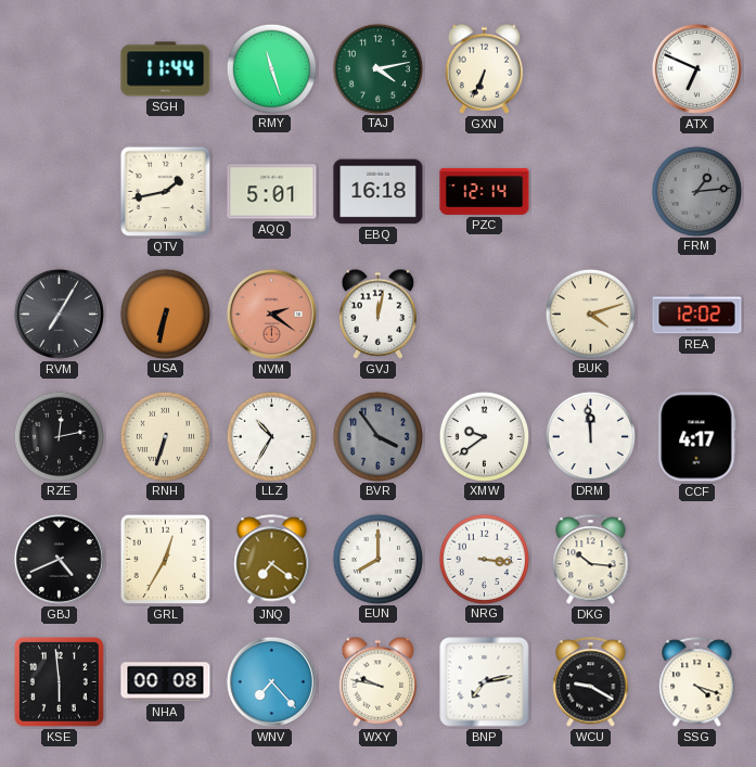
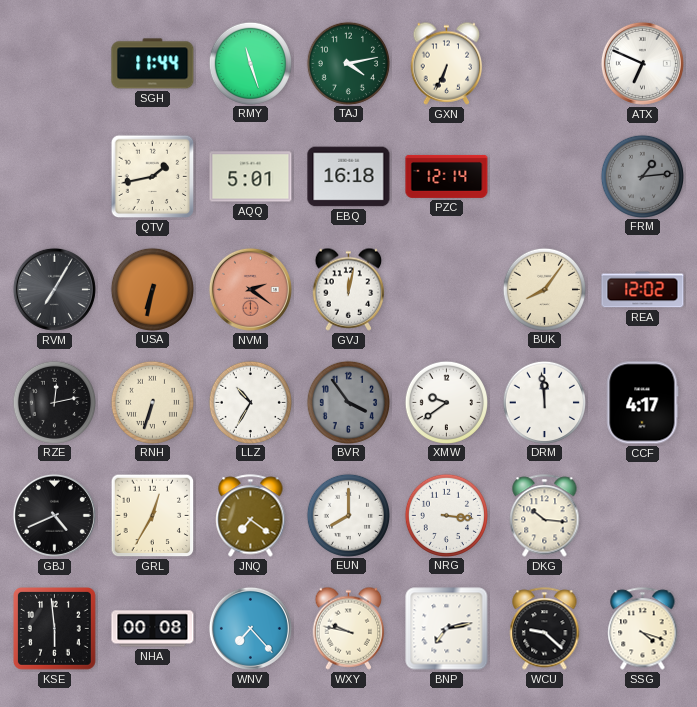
BUK: 4:12 -> 8:06 (544, 289)
WCU: 9:20 -> 9:22 (545, 629)
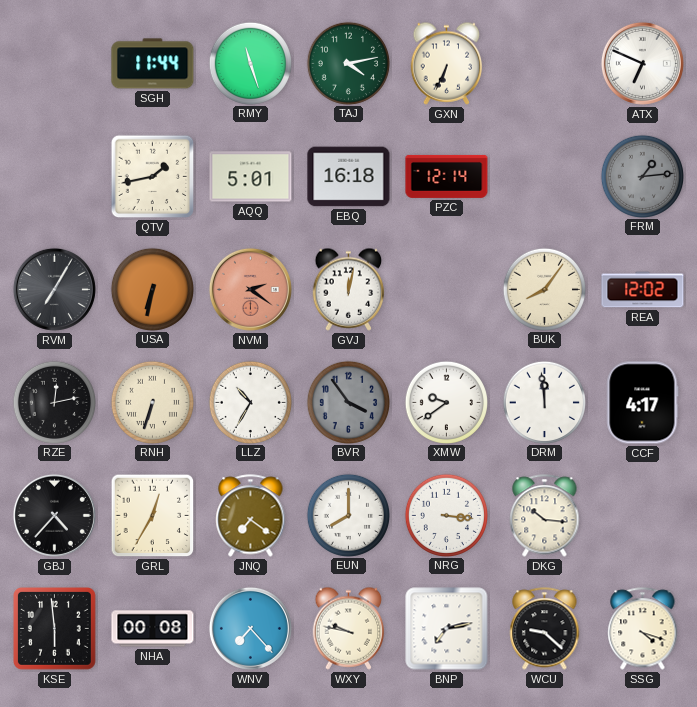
GBJ: 4:41 -> 4:37 (54, 515)
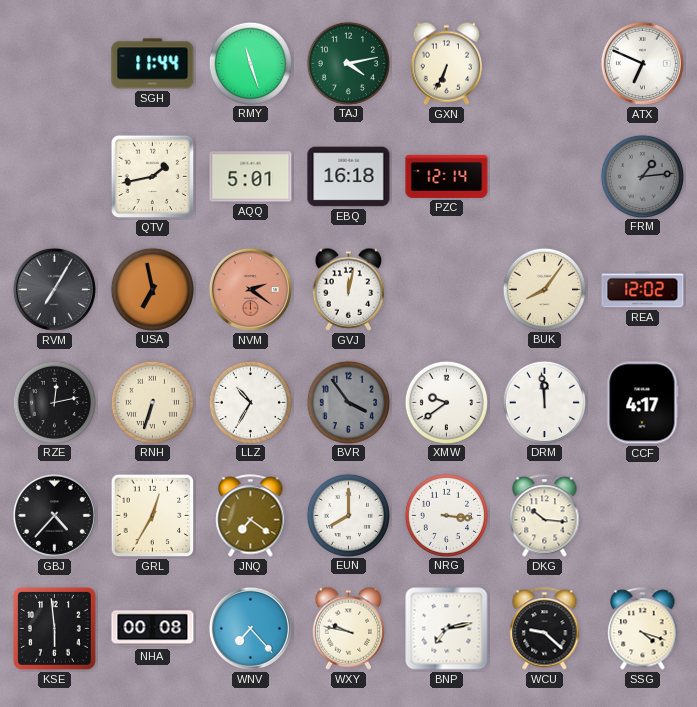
USA: 6:32 -> 6:58 (152, 289)
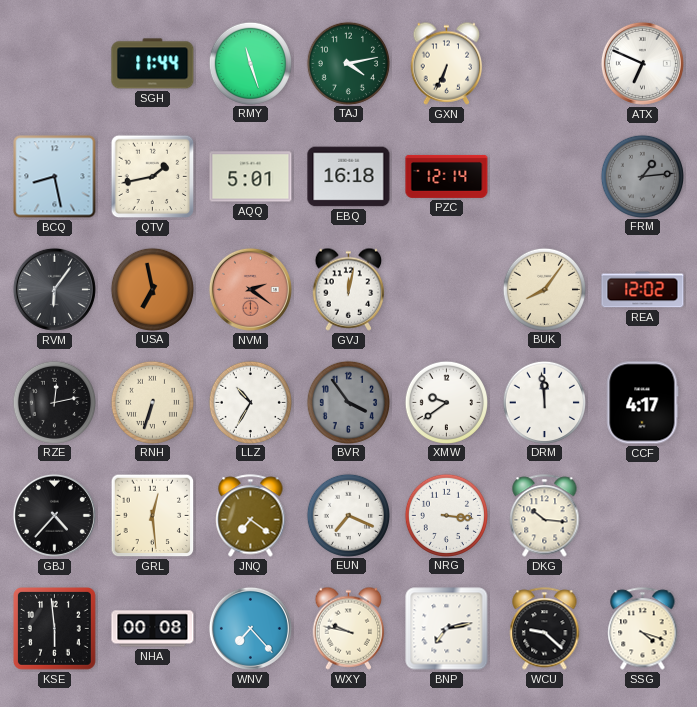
BCQ: none -> 8:28 (55, 177)
RVM: 7:05 -> 6:06 (54, 289)
GRL: 12:35 -> 12:29 (153, 516)
EUN: 8:00 -> 7:19 (348, 515)
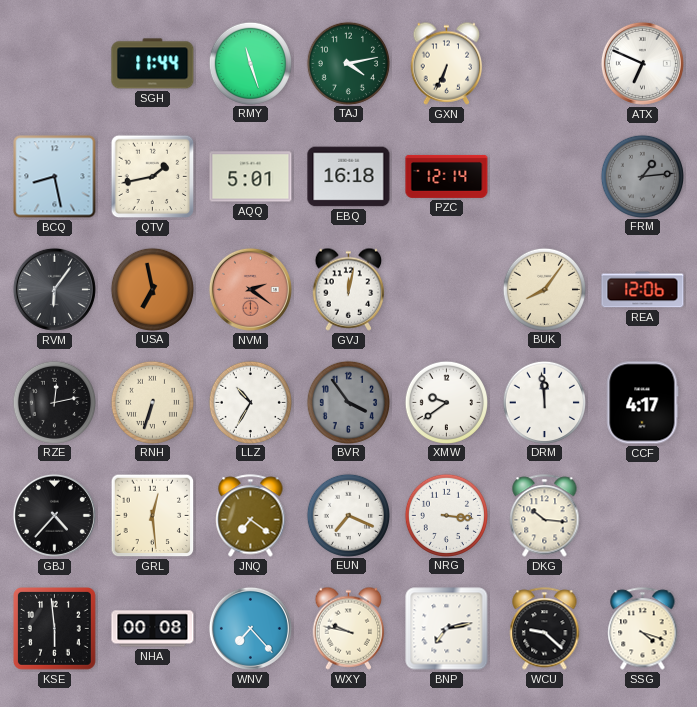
REA: 12:02 -> 12:06 (643, 290)
